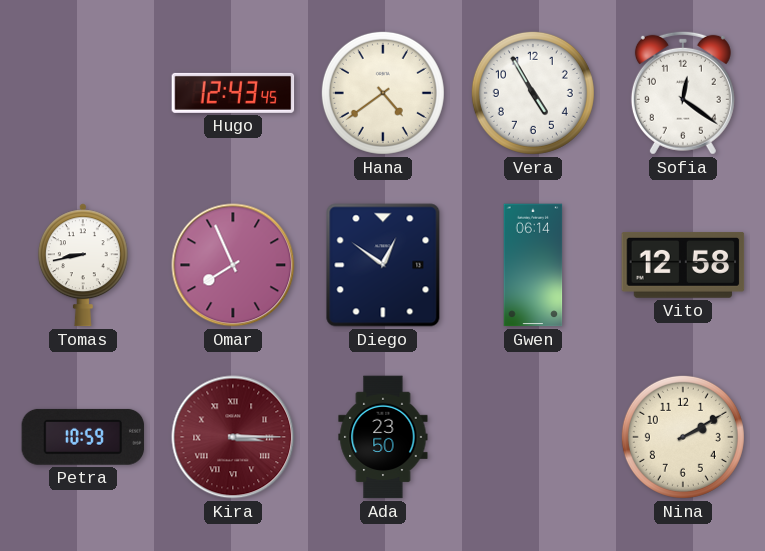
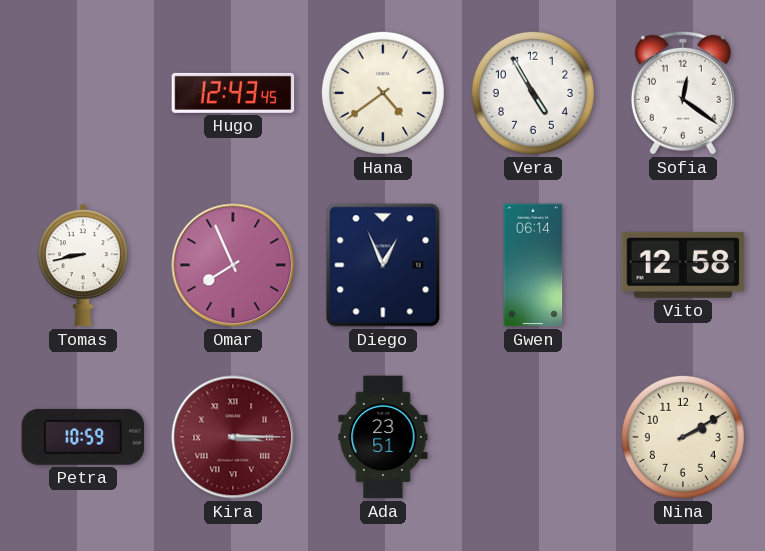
Diego: 12:51 -> 12:56 (383, 265)
Ada: 23:50 -> 23:51 (383, 437)
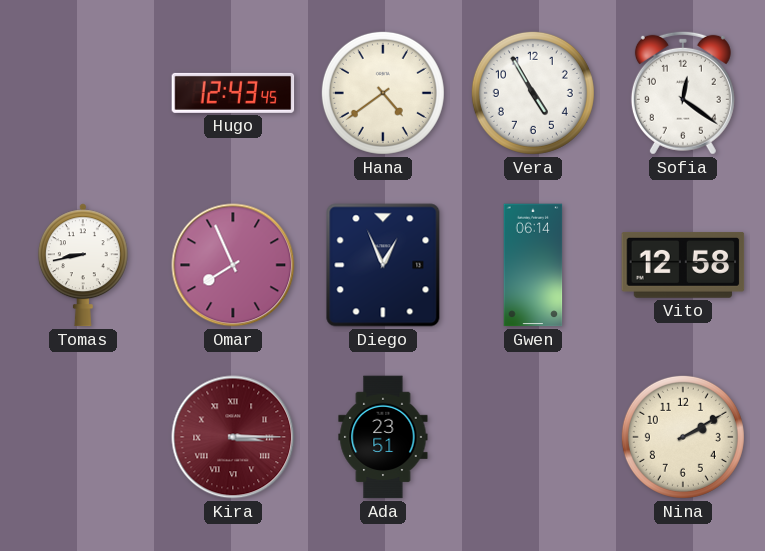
Petra: 10:59 -> none (83, 437)
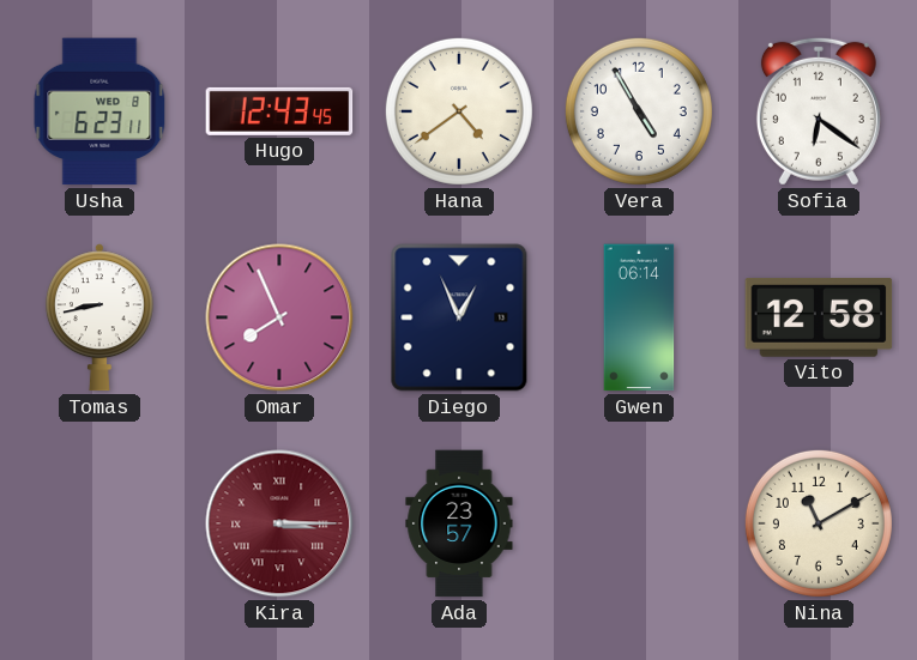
Usha: none -> 6:23 (99, 111)
Sofia: 12:21 -> 6:21 (819, 111)
Ada: 23:51 -> 23:57 (459, 523)
Nina: 2:10 -> 11:10 (819, 523)
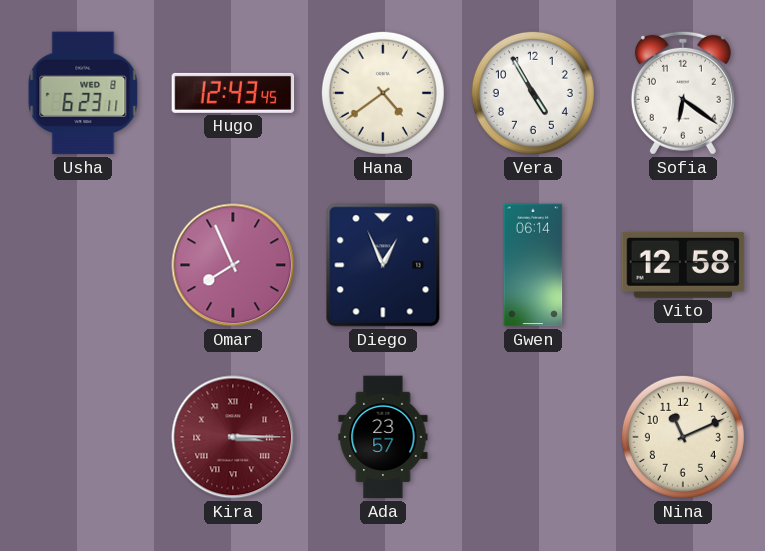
Tomas: 8:43 -> none (99, 317)
Nina: 11:10 -> 11:11 (683, 437)
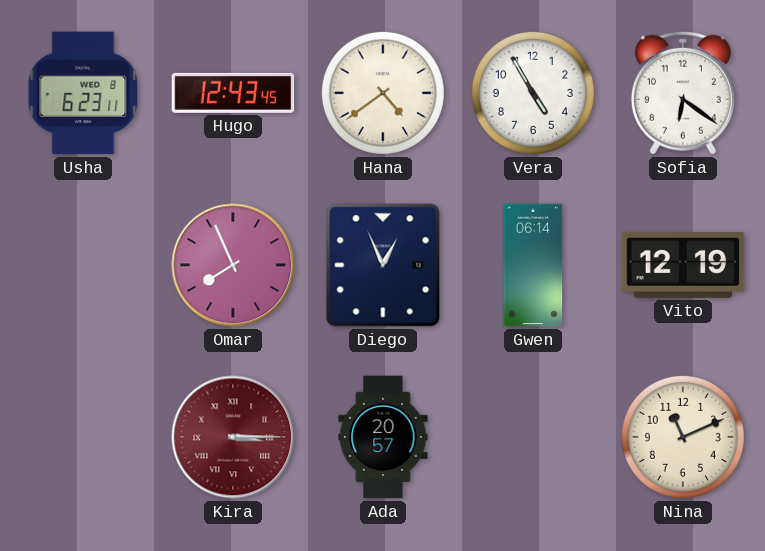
Vito: 12:58 -> 12:19 (683, 266)
Ada: 23:57 -> 20:57 (383, 437)
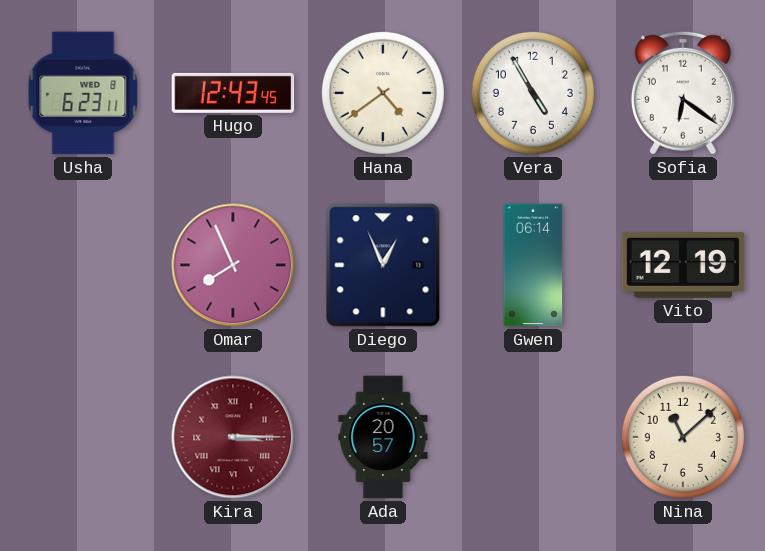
Nina: 11:11 -> 11:08 (683, 437)
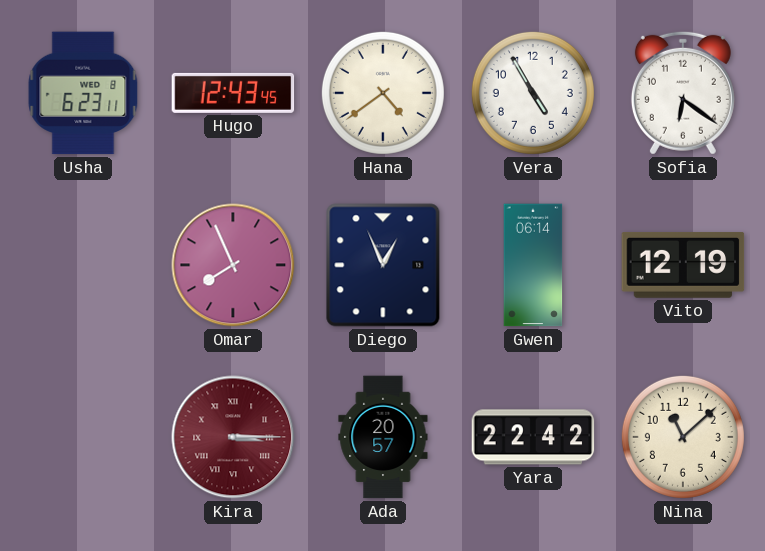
Yara: none -> 22:42 (533, 437)
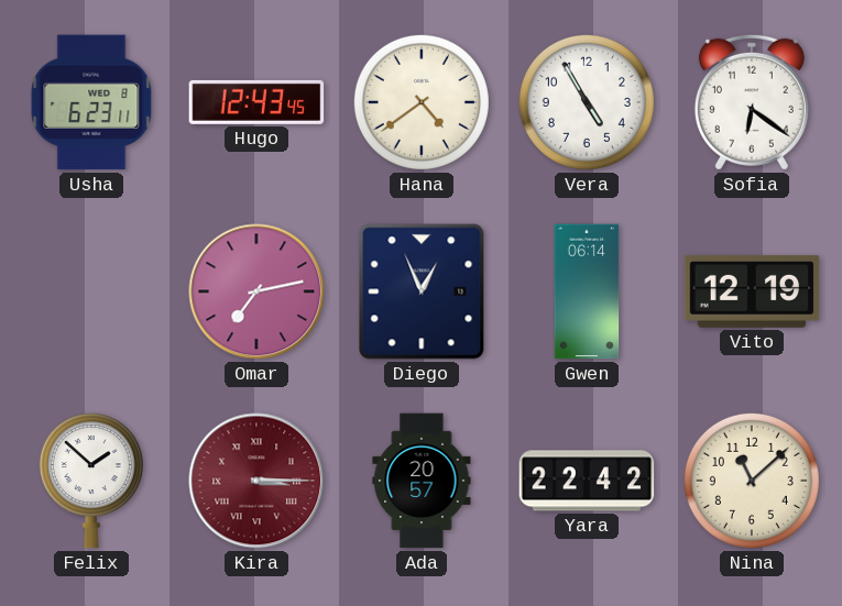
Omar: 7:56 -> 7:13 (256, 291)
Felix: none -> 1:52 (91, 481)
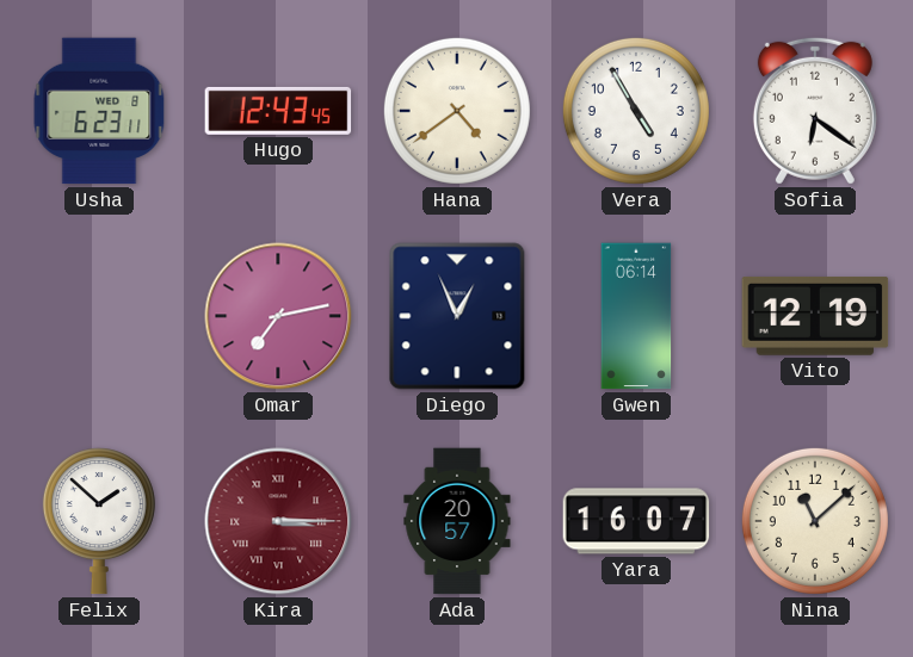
Yara: 22:42 -> 16:07 (636, 521)
